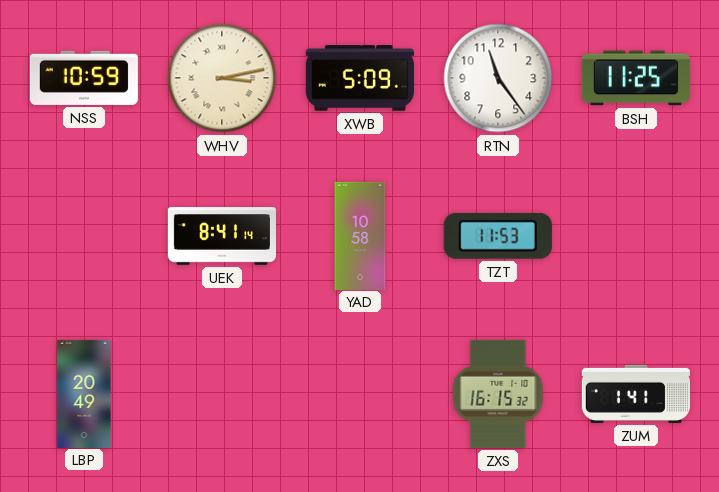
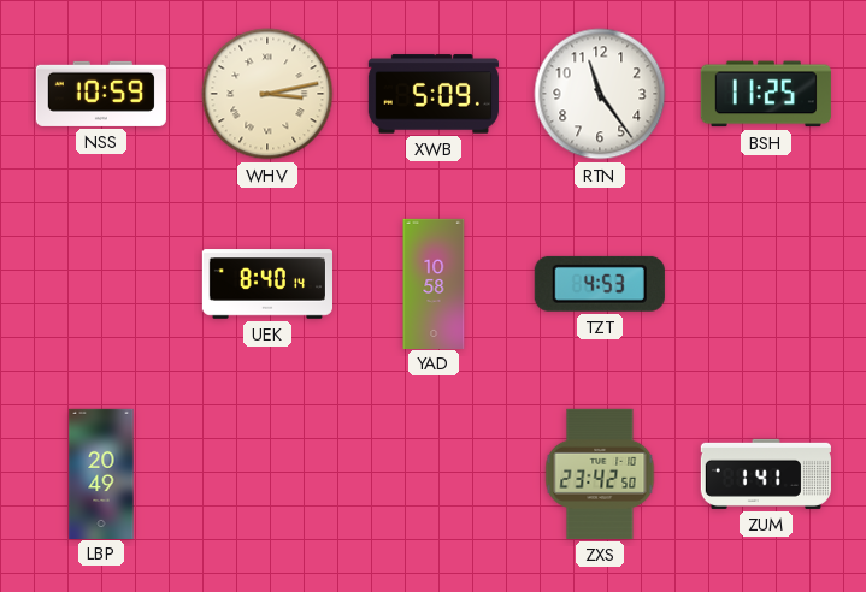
UEK: 8:41 -> 8:40 (266, 284)
TZT: 11:53 -> 4:53 (600, 284)
ZXS: 16:15 -> 23:42 (600, 474)
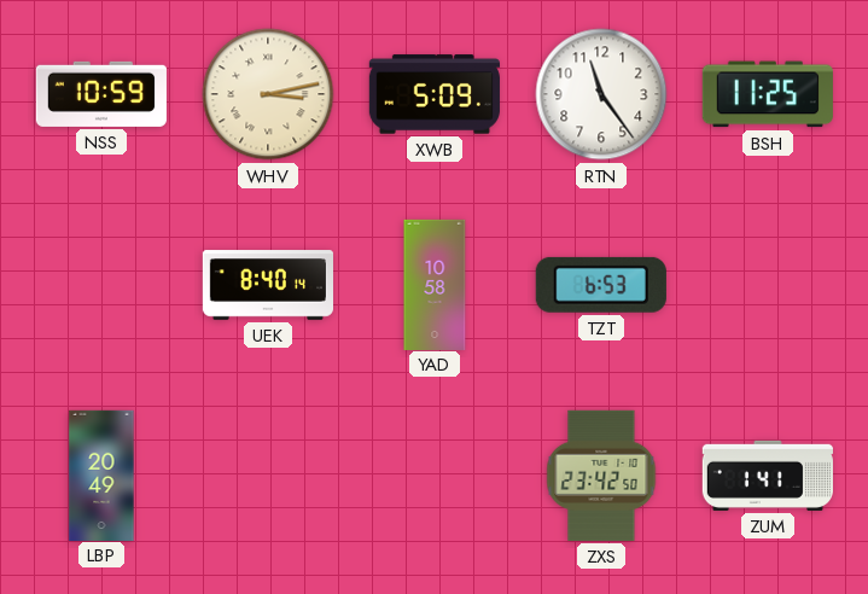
TZT: 4:53 -> 6:53 (601, 285)
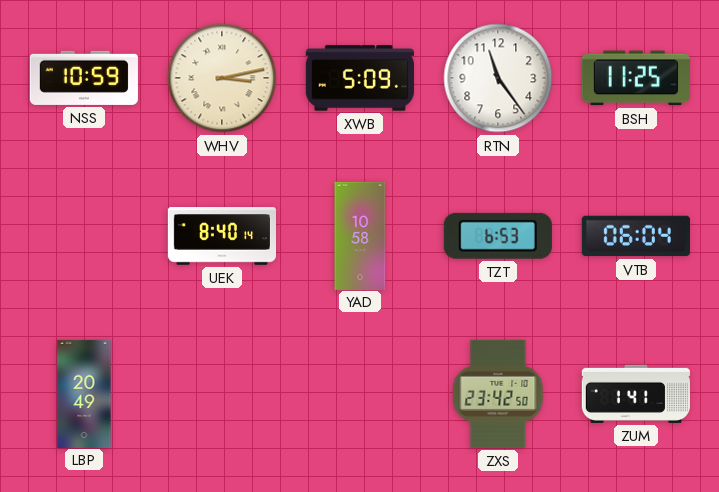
VTB: none -> 06:04 (636, 236)
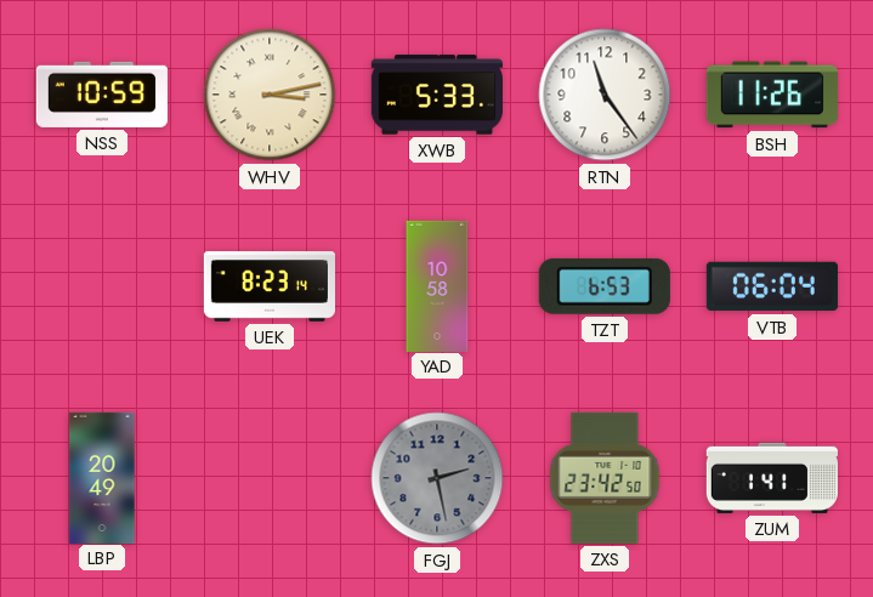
XWB: 5:09 -> 5:33 (437, 95)
BSH: 11:25 -> 11:26 (772, 95)
UEK: 8:40 -> 8:23 (268, 286)
FGJ: none -> 2:28 (437, 478)
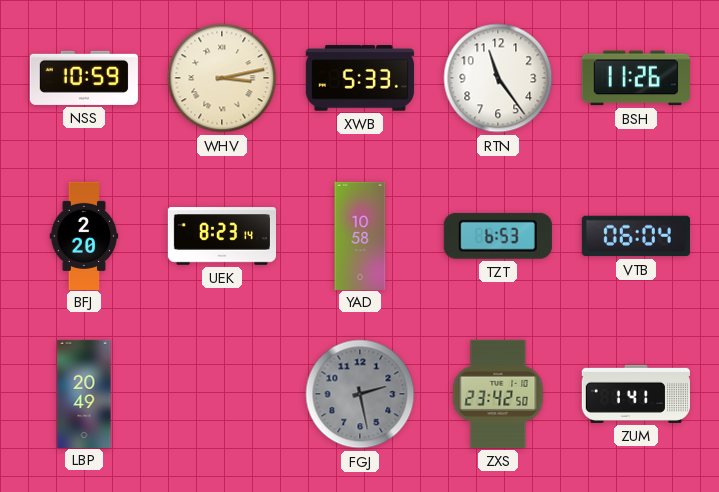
BFJ: none -> 2:20 (84, 235)
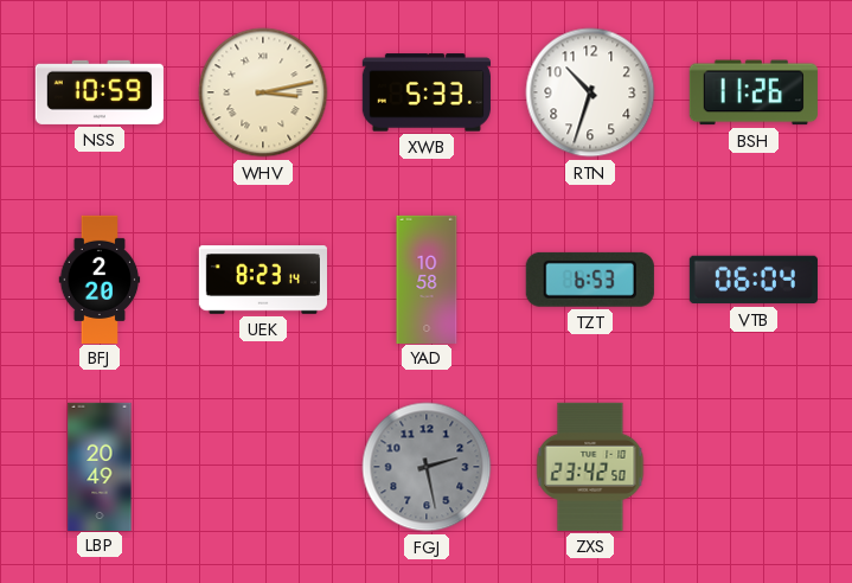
RTN: 11:24 -> 10:33 (590, 92)
ZUM: 1:41 -> none (636, 394)
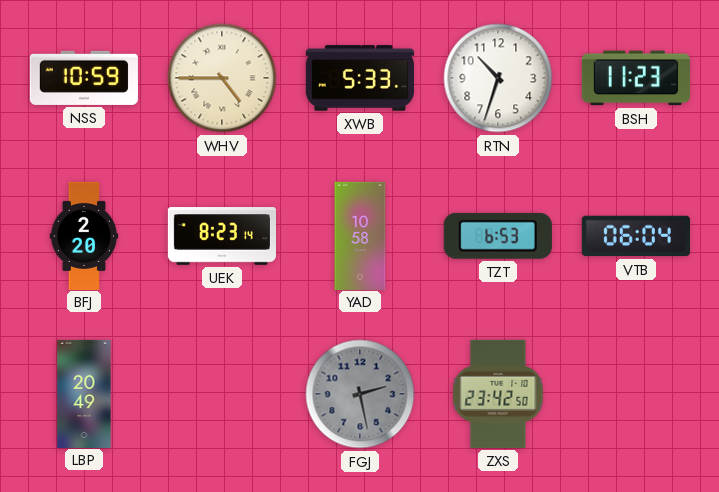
WHV: 3:13 -> 4:45 (222, 78)
BSH: 11:26 -> 11:23 (636, 78)
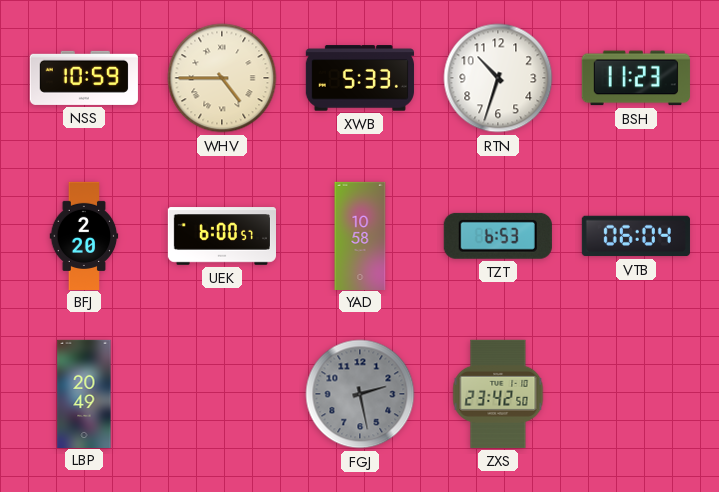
UEK: 8:23 -> 6:00 (221, 236)
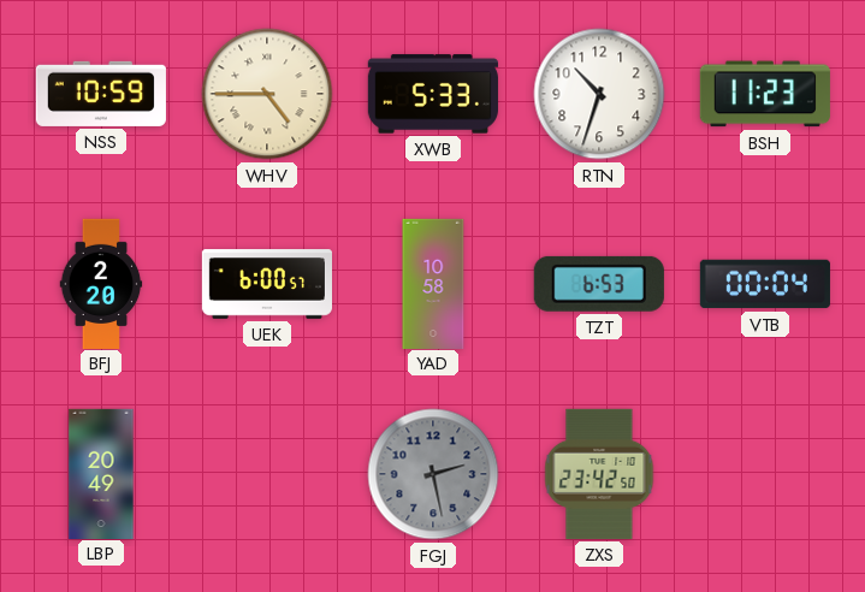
VTB: 06:04 -> 00:04 (765, 284)
